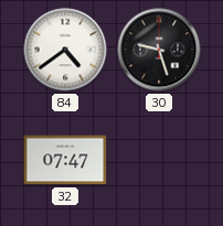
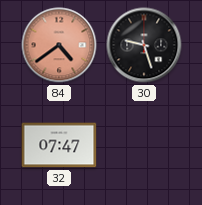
84 dial: white -> salmon (59, 45)
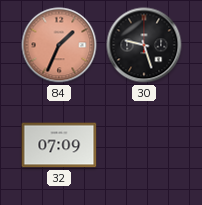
84: 4:39 -> 1:34 (59, 45)
32: 07:47 -> 07:09 (59, 145)
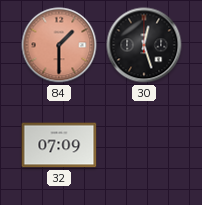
84: 1:34 -> 1:30 (59, 45)
30: 9:27 -> 12:27 (144, 45)
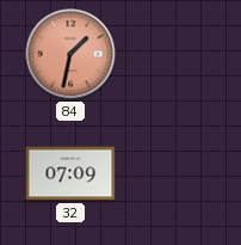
84: 1:30 -> 1:32 (70, 54)
30: 12:27 -> none (144, 45)
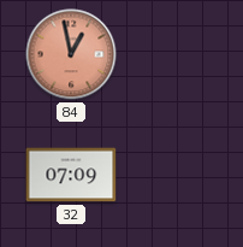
84: 1:32 -> 12:58 (71, 54)
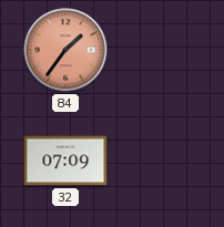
84: 12:58 -> 1:36 (65, 50)
